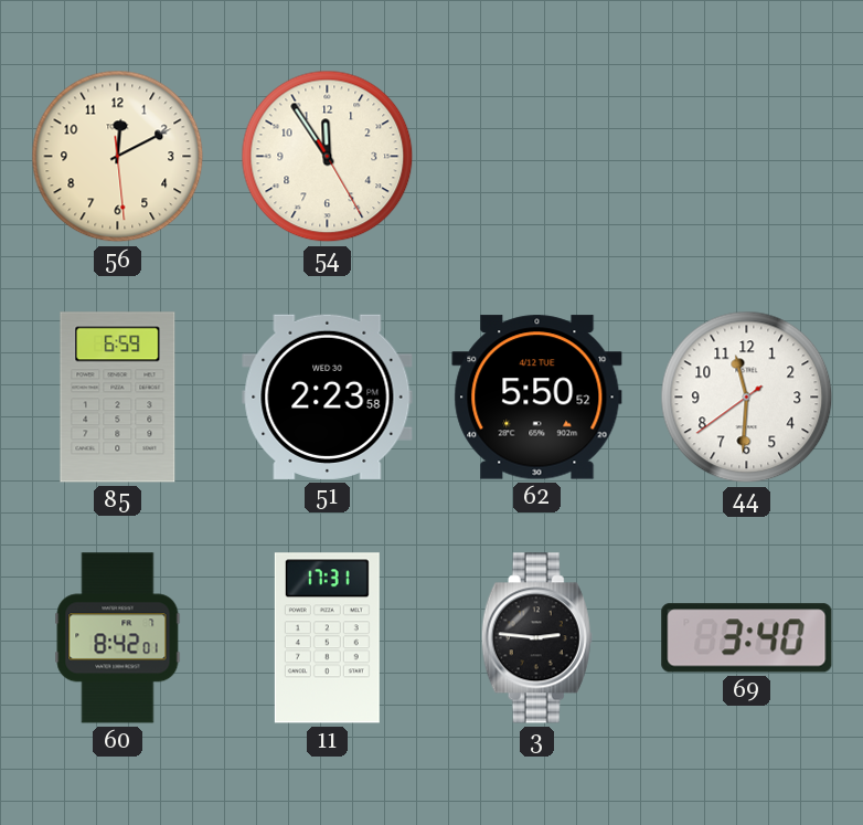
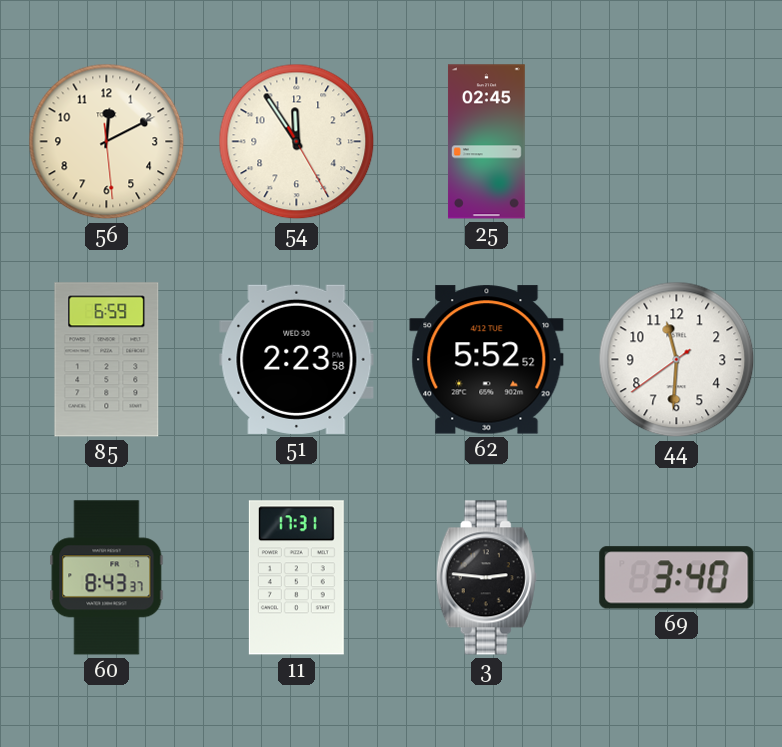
25: none -> 02:45 (486, 142)
62: 5:50 -> 5:52 (487, 360)
60: 8:42 -> 8:43 (107, 578)
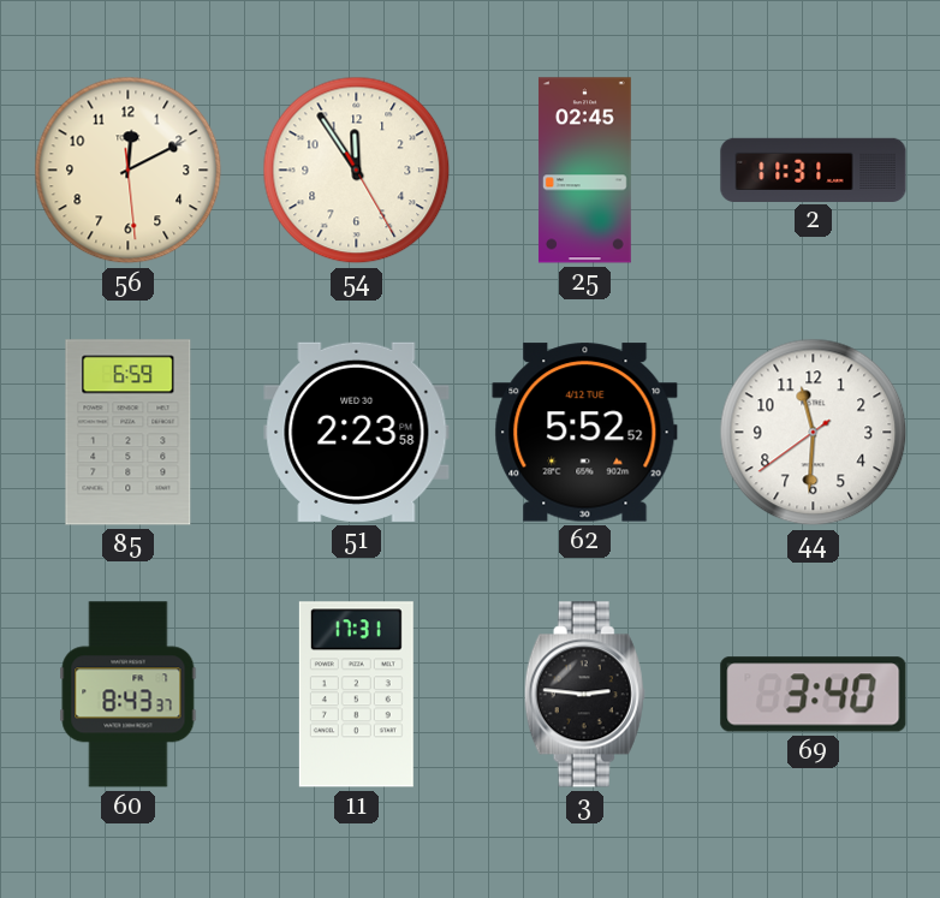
2: none -> 11:31 (814, 170)
